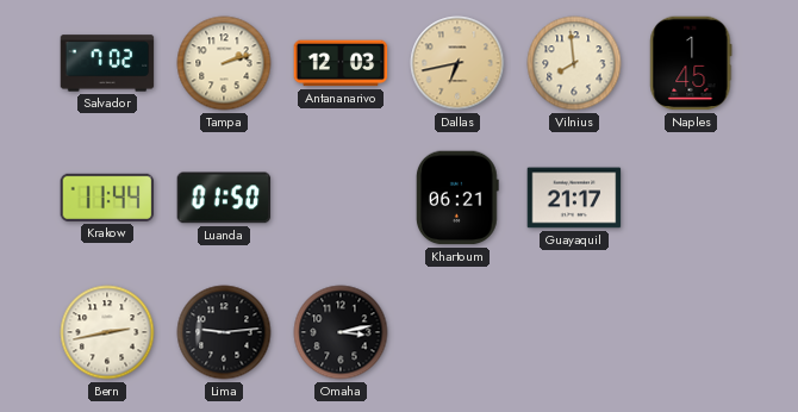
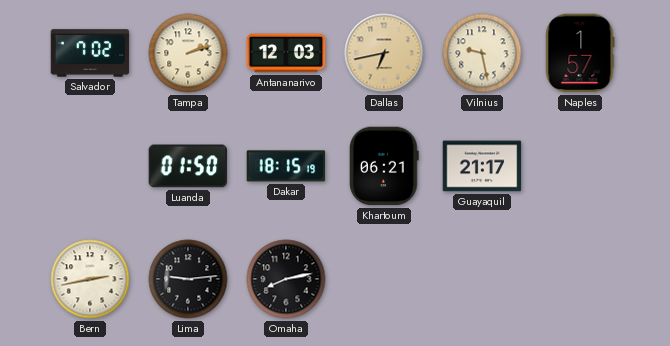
Vilnius: 7:59 -> 9:28 (482, 53)
Naples: 1:45 -> 1:57 (580, 53)
Krakow: 11:44 -> none (107, 198)
Dakar: none -> 18:15 (286, 166)
Omaha: 3:13 -> 8:13 (286, 279)
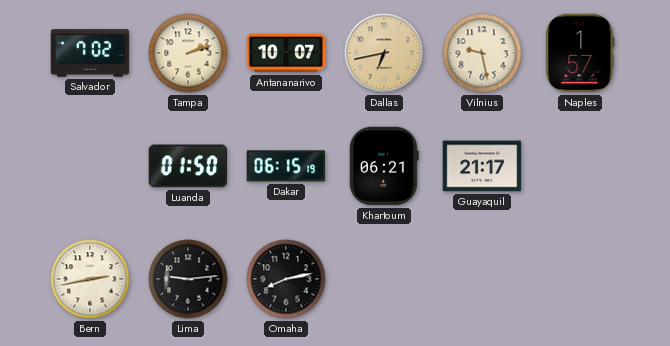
Antananarivo: 12:03 -> 10:07 (286, 53)
Dakar: 18:15 -> 06:15 (286, 166)
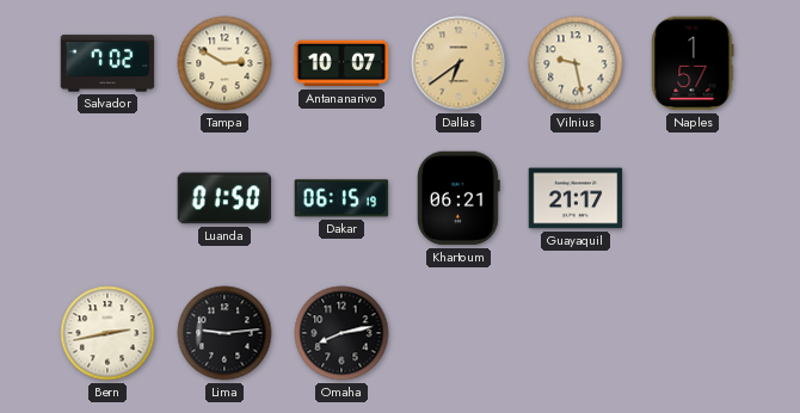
Tampa: 2:12 -> 2:50 (224, 63)
Dallas: 6:43 -> 6:39 (459, 63)
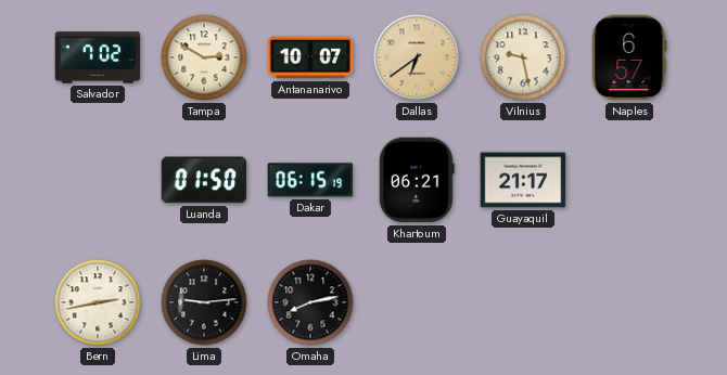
Naples: 1:57 -> 6:57 (629, 57)
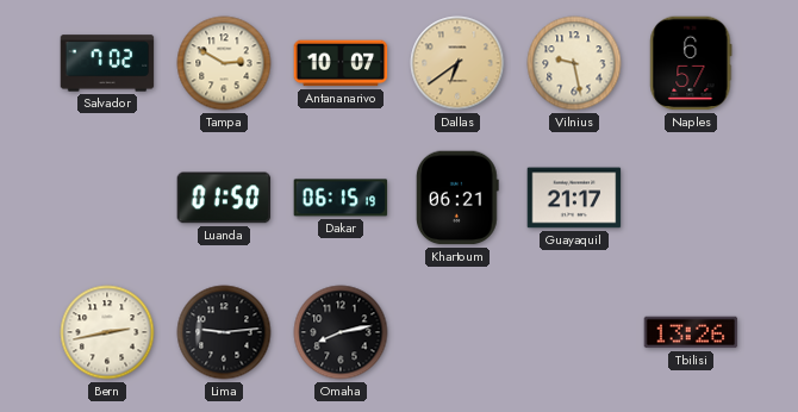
Tbilisi: none -> 13:26 (691, 332)
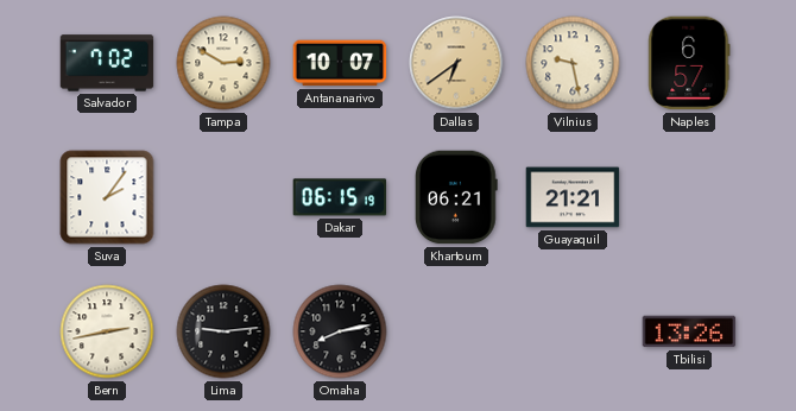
Suva: none -> 2:06 (107, 197)
Luanda: 01:50 -> none (224, 198)
Guayaquil: 21:17 -> 21:21 (573, 197)
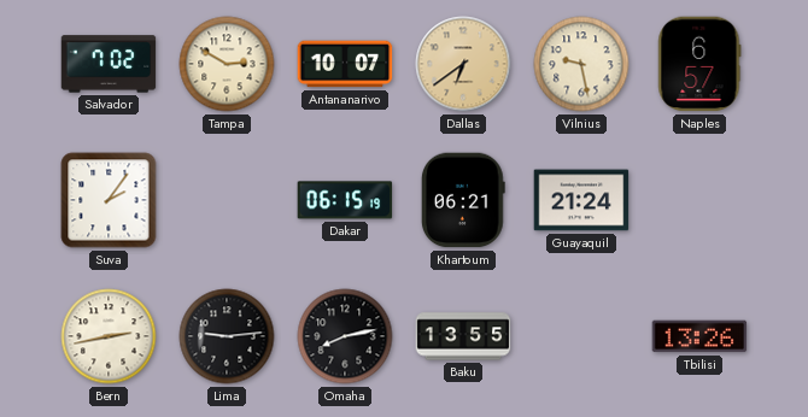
Guayaquil: 21:21 -> 21:24 (581, 200)
Baku: none -> 13:55 (463, 336)
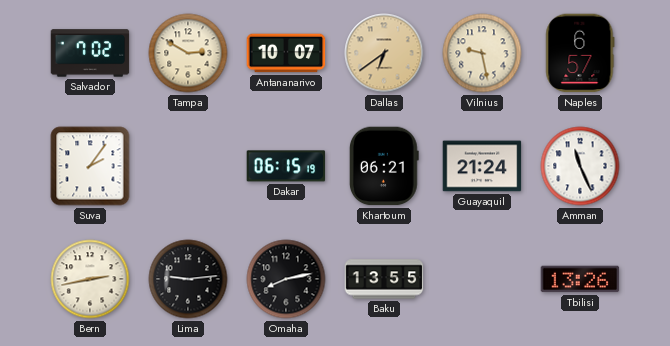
Amman: none -> 11:26 (580, 166)
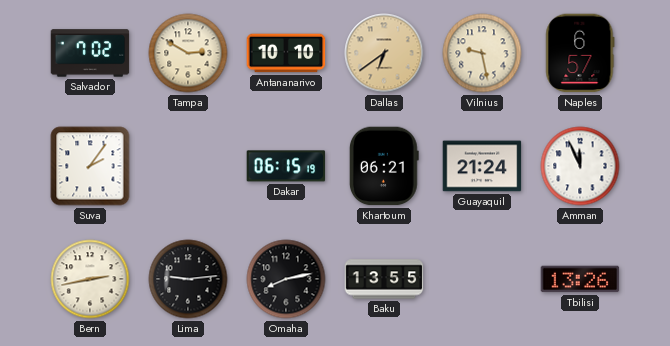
Antananarivo: 10:07 -> 10:10 (286, 53)
Amman: 11:26 -> 11:56 (580, 166)
